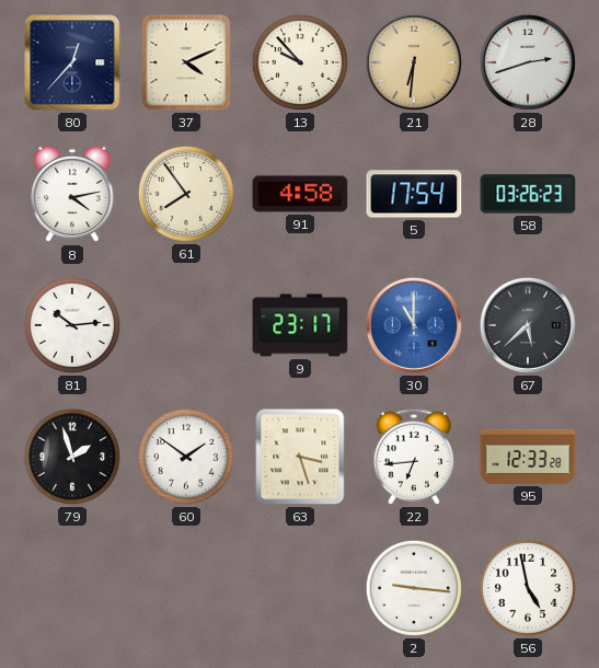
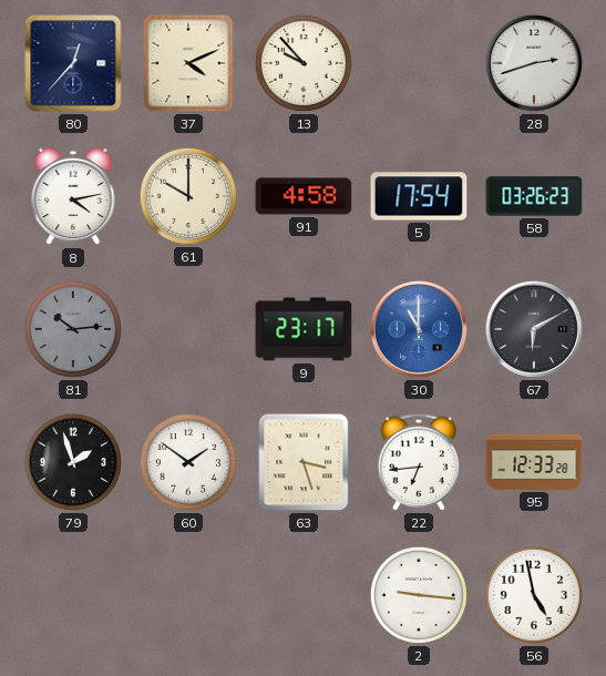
21: 6:31 -> none (414, 62)
61: 7:54 -> 10:00 (188, 196)
81 dial: white -> grey (73, 329)
67: 5:38 -> 6:10 (534, 329)
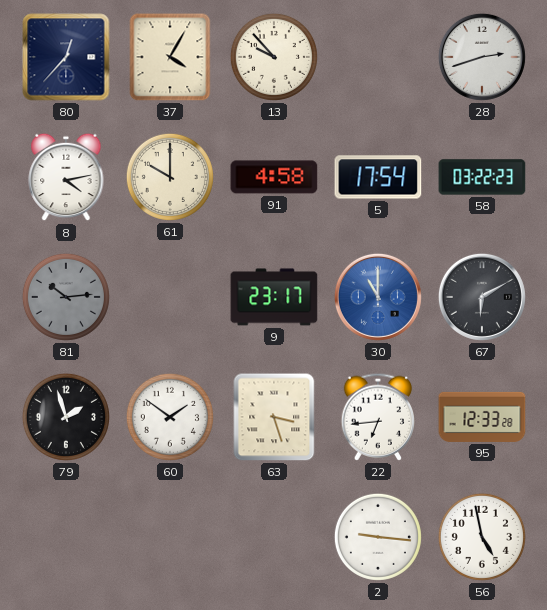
37: 4:11 -> 4:05 (170, 57)
58: 03:26 -> 03:22 (482, 177)
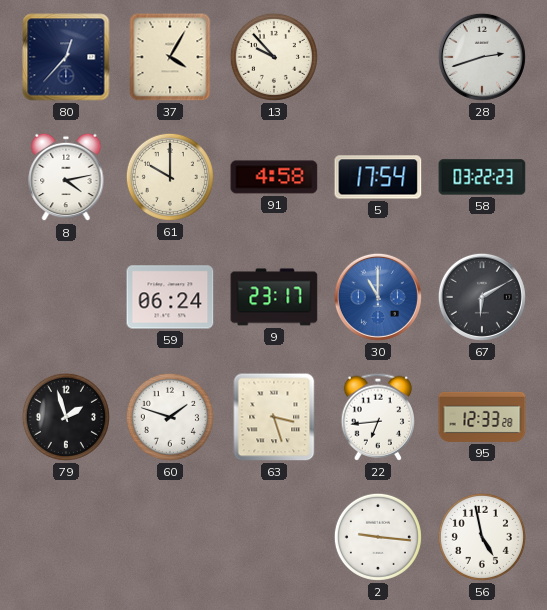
81: 10:14 -> none (66, 297)
59: none -> 06:24 (170, 297)
60: 1:51 -> 1:48 (170, 417)
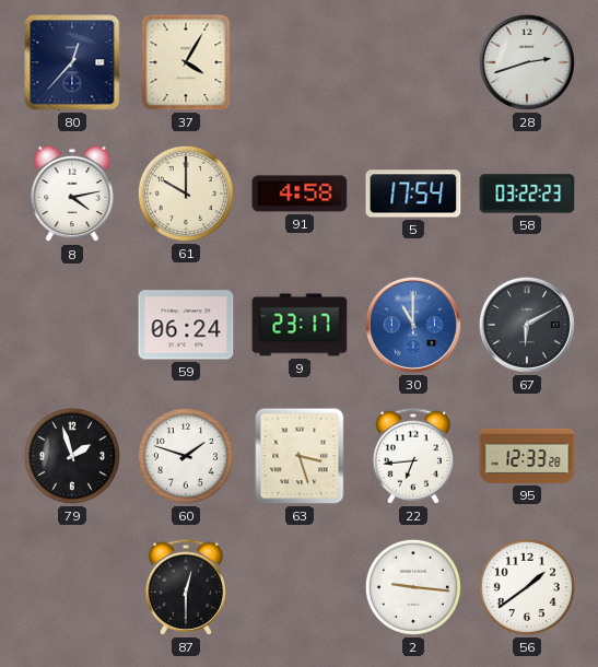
13: 9:53 -> none (274, 57)
87: none -> 12:30 (186, 587)
56: 4:58 -> 1:39 (527, 587)
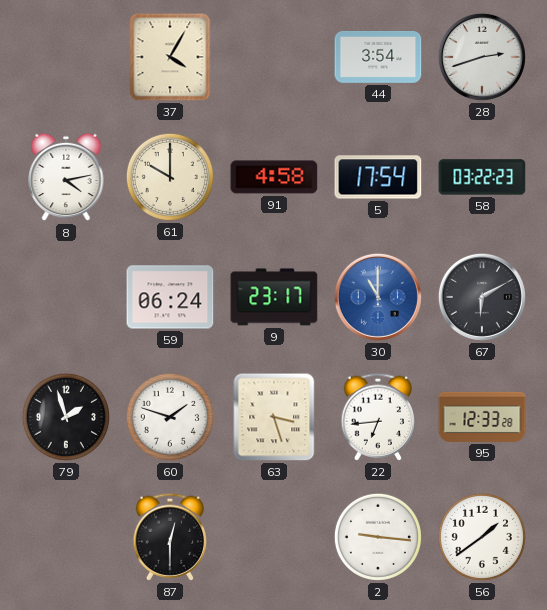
80: 12:37 -> none (72, 62)
44: none -> 3:54 (378, 58)
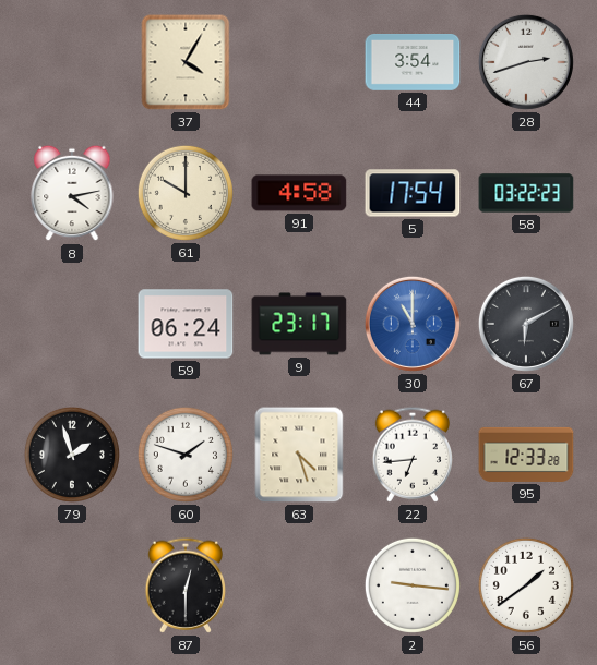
63: 3:27 -> 4:27 (299, 455)
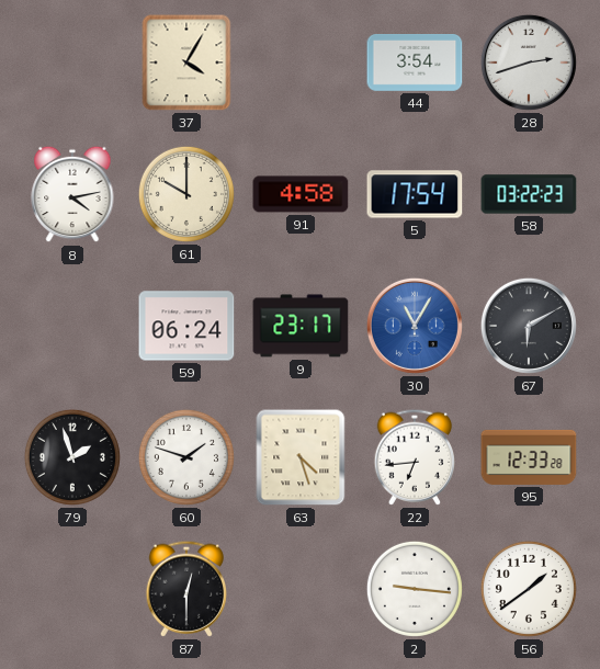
30: 11:00 -> 11:05 (415, 326)
